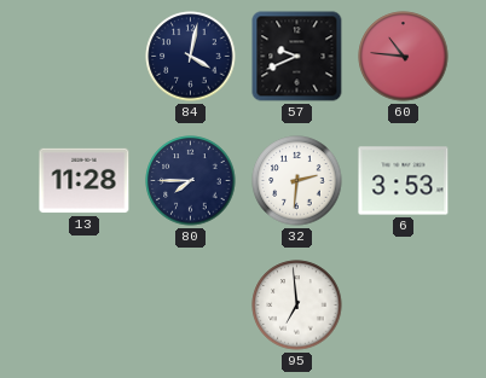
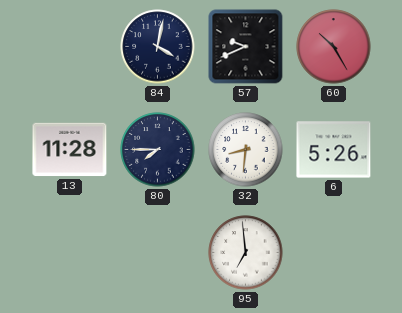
60: 10:46 -> 10:25 (334, 47)
32: 2:31 -> 8:31 (246, 150)
6: 3:53 -> 5:26 (334, 150)
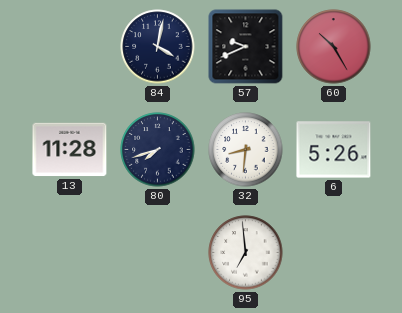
80: 7:45 -> 7:42 (158, 150)
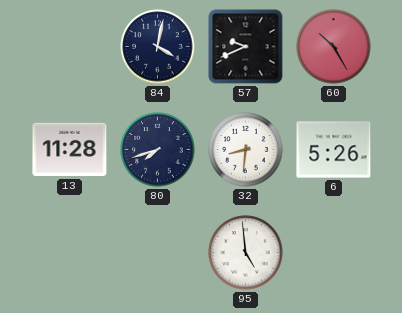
95: 6:59 -> 4:59 (246, 253)
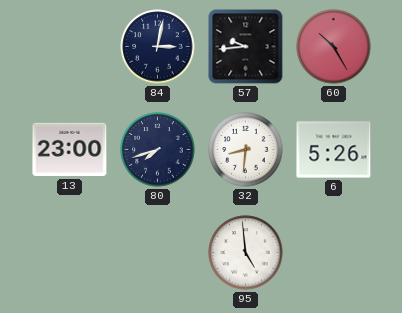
84: 4:02 -> 3:02 (158, 47)
57: 9:41 -> 9:44 (246, 47)
13: 11:28 -> 23:00 (70, 150)
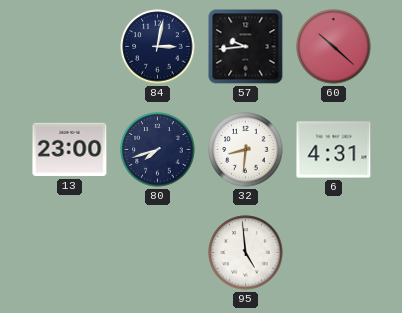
60: 10:25 -> 10:22 (334, 47)
6: 5:26 -> 4:31 (334, 150)
